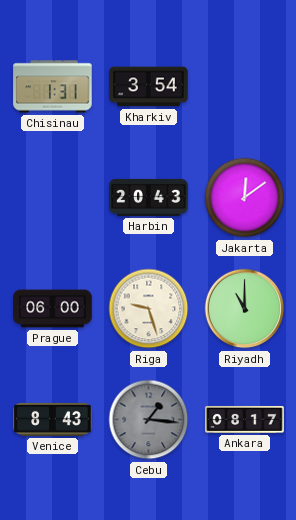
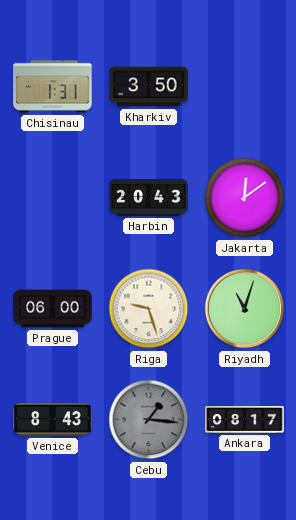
Kharkiv: 3:54 -> 3:50 (149, 87)
Riyadh: 11:00 -> 11:03 (245, 309)
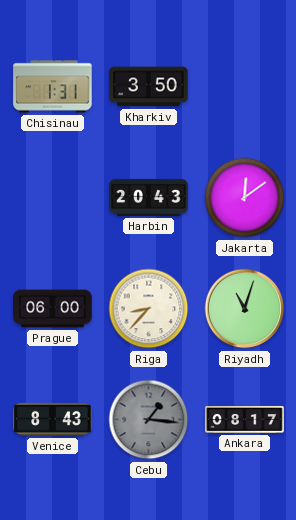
Riga: 9:27 -> 8:37 (149, 309)
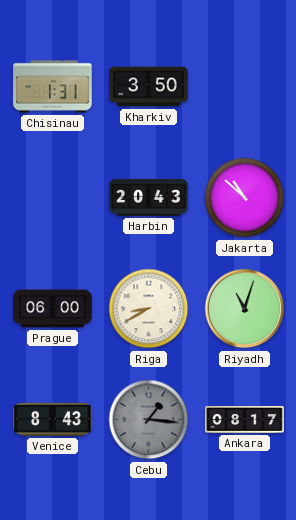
Jakarta: 12:09 -> 10:52 (245, 198)
Riga: 8:37 -> 8:40 (149, 309)
